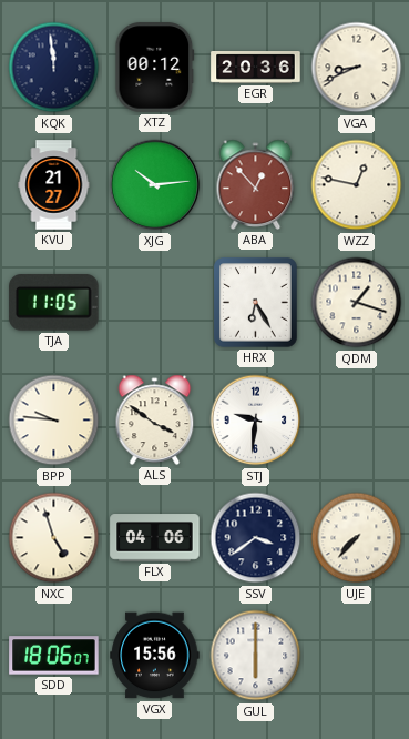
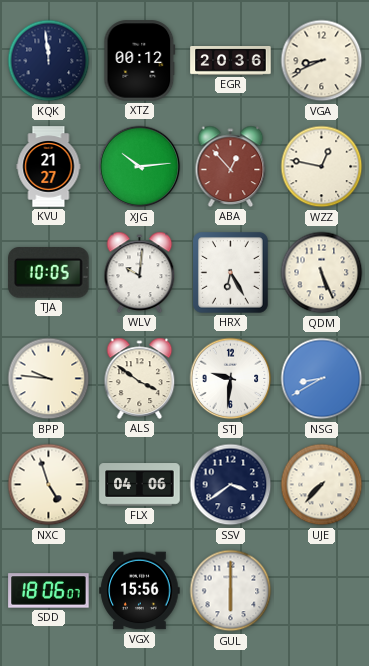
TJA: 11:05 -> 10:05 (49, 273)
WLV: none -> 10:01 (140, 272)
QDM: 1:18 -> 5:26 (322, 273)
NSG: none -> 8:40 (322, 379)
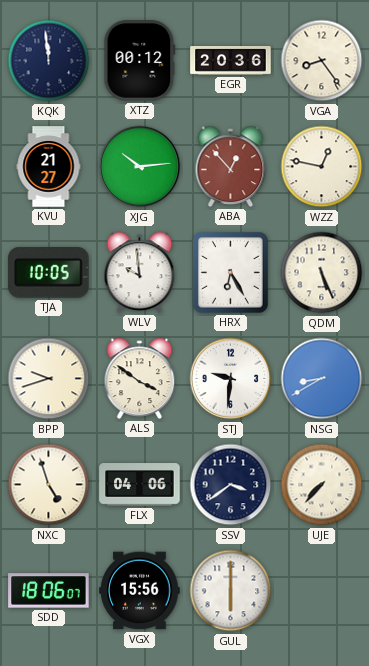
VGA: 8:41 -> 8:24 (322, 61)
WLV: 10:01 -> 9:59 (140, 272)
BPP: 9:46 -> 9:42 (49, 379)
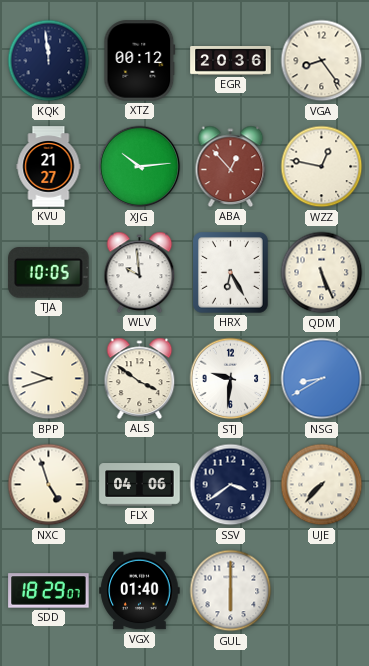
SDD: 18:06 -> 18:29 (49, 591)
VGX: 15:56 -> 01:40 (140, 591)
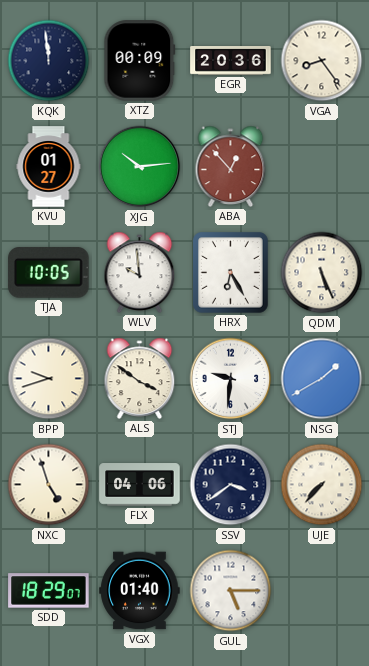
XTZ: 00:12 -> 00:09 (140, 61)
KVU: 21:27 -> 01:27 (49, 167)
WZZ: 12:47 -> none (322, 167)
NSG: 8:40 -> 1:40 (322, 379)
GUL: 6:00 -> 5:15 (231, 591)
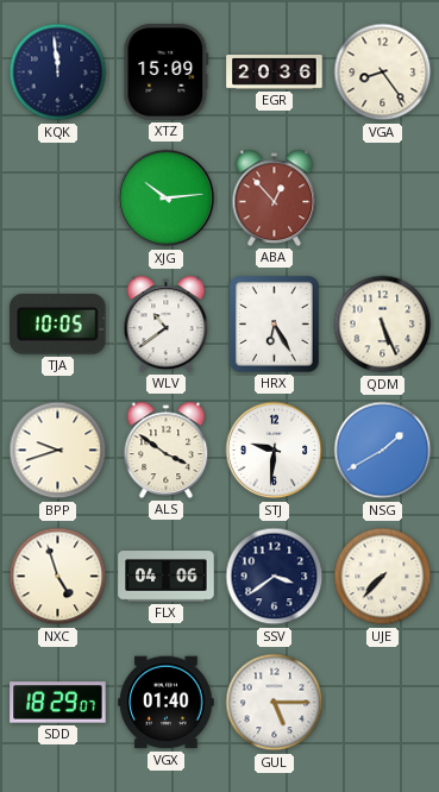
XTZ: 00:09 -> 15:09 (167, 73)
KVU: 01:27 -> none (49, 167)
WLV: 9:59 -> 10:39 (167, 323)
